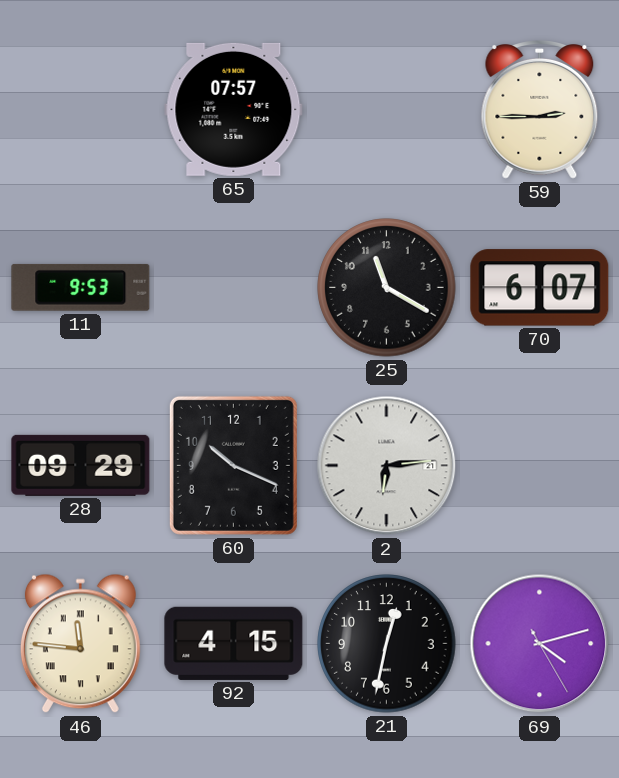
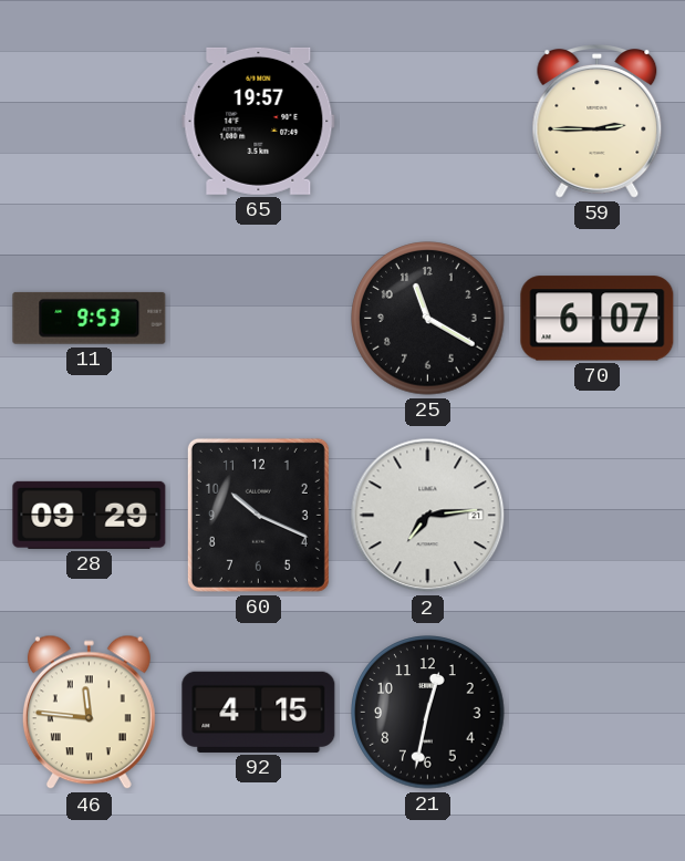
65: 07:57 -> 19:57 (259, 121)
2: 6:14 -> 7:14 (428, 516)
69: 4:12 -> none (540, 644)
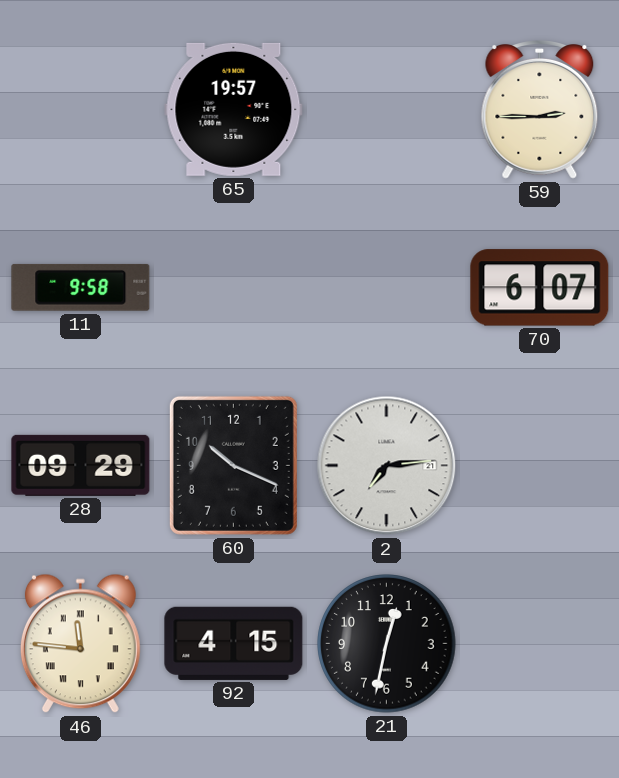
11: 9:53 -> 9:58 (81, 287)
25: 11:20 -> none (428, 319)
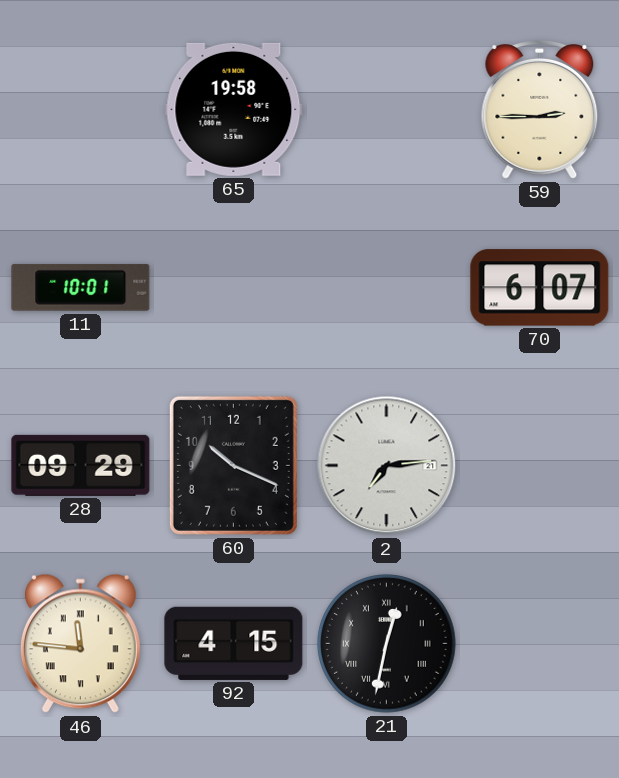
65: 19:57 -> 19:58 (234, 109)
11: 9:58 -> 10:01 (81, 287)
21 numerals: Arabic -> Roman (387, 644)
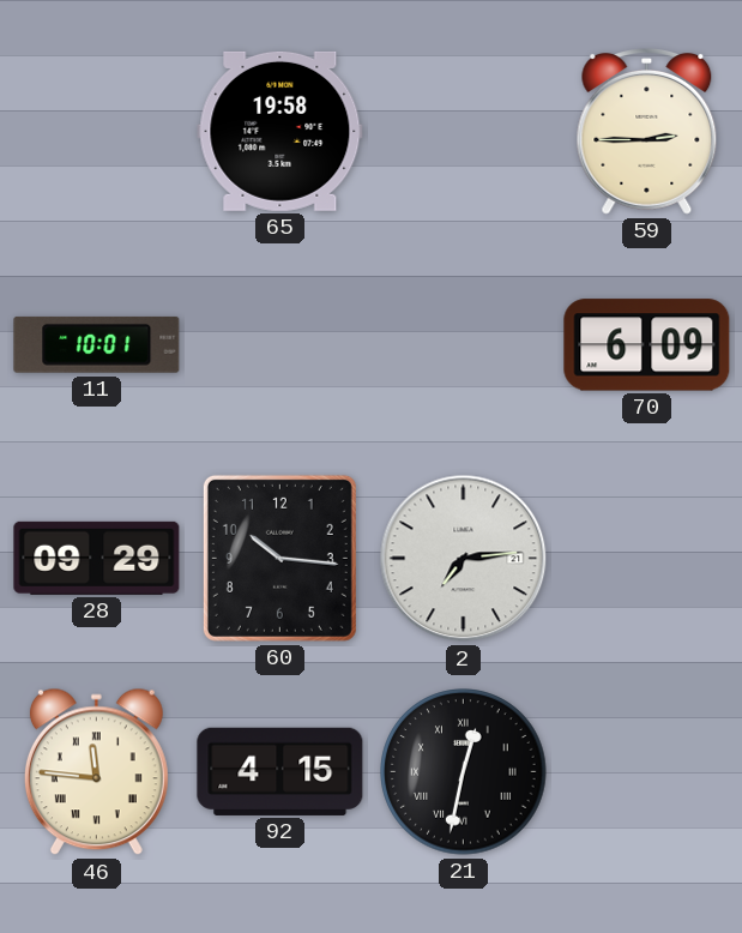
70: 6:07 -> 6:09 (647, 345)
60: 10:19 -> 10:16 (279, 558)
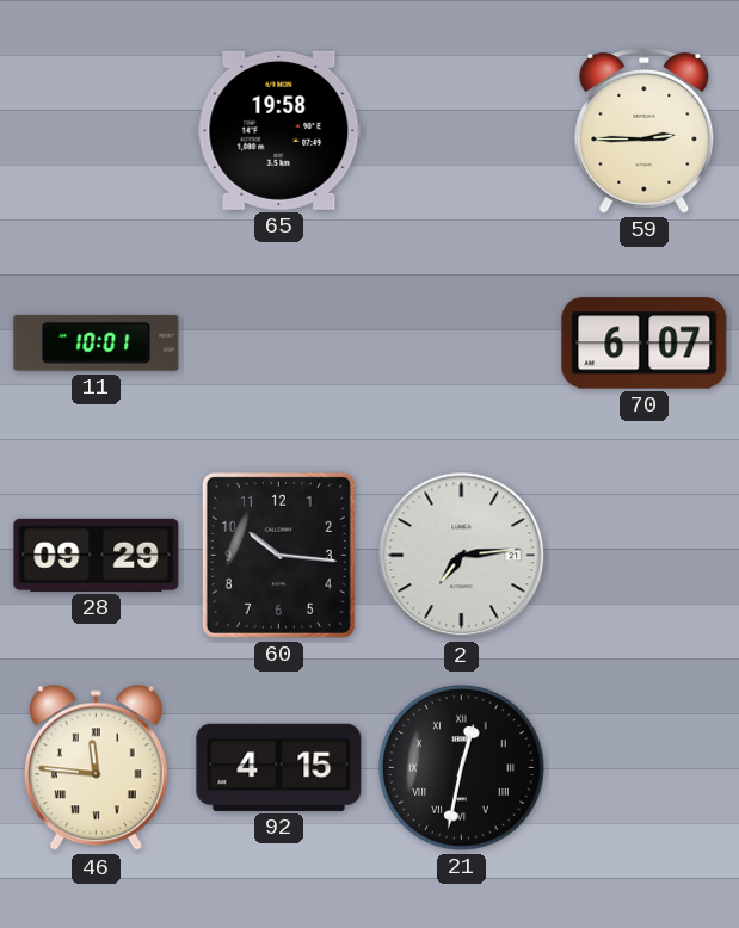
70: 6:09 -> 6:07 (645, 344)
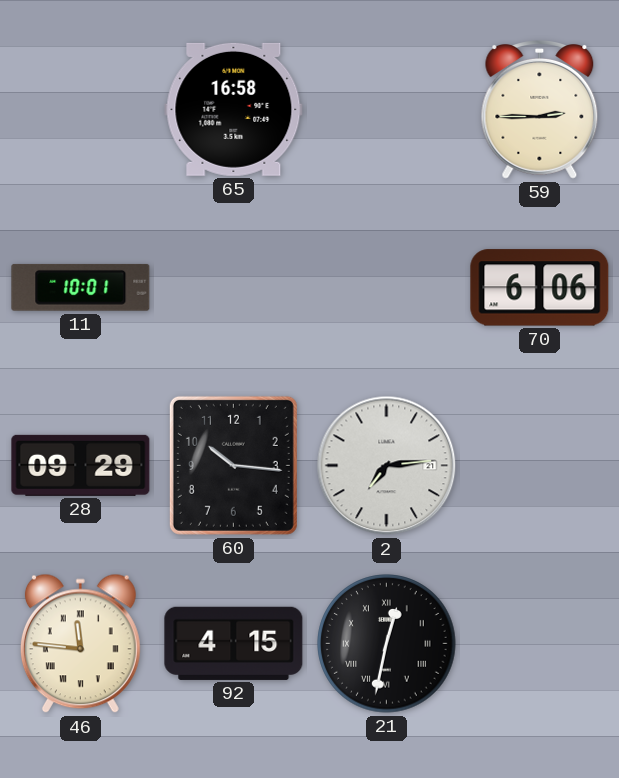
65: 19:58 -> 16:58 (234, 109)
70: 6:07 -> 6:06 (540, 288)
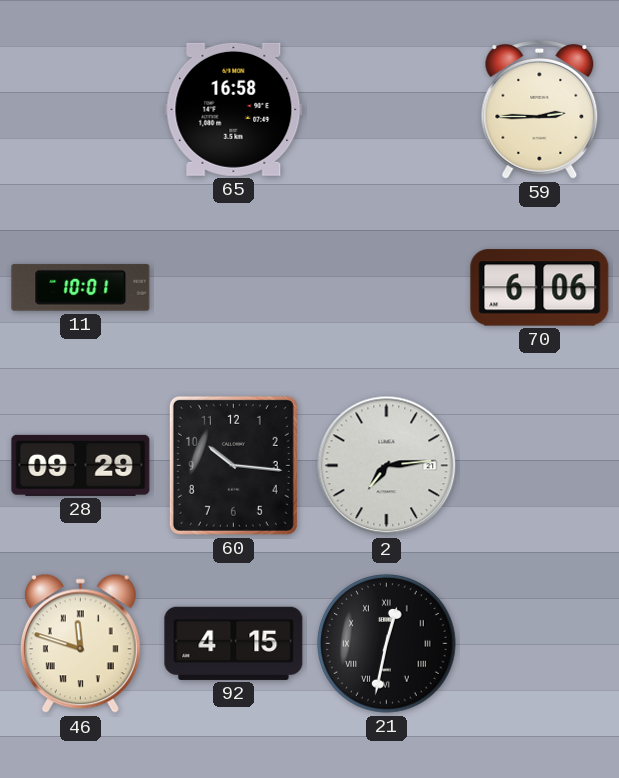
46: 11:46 -> 11:48 (80, 644)
